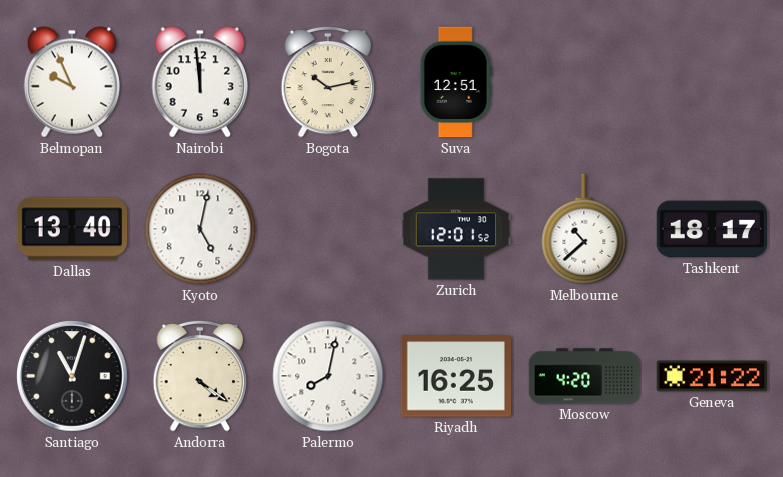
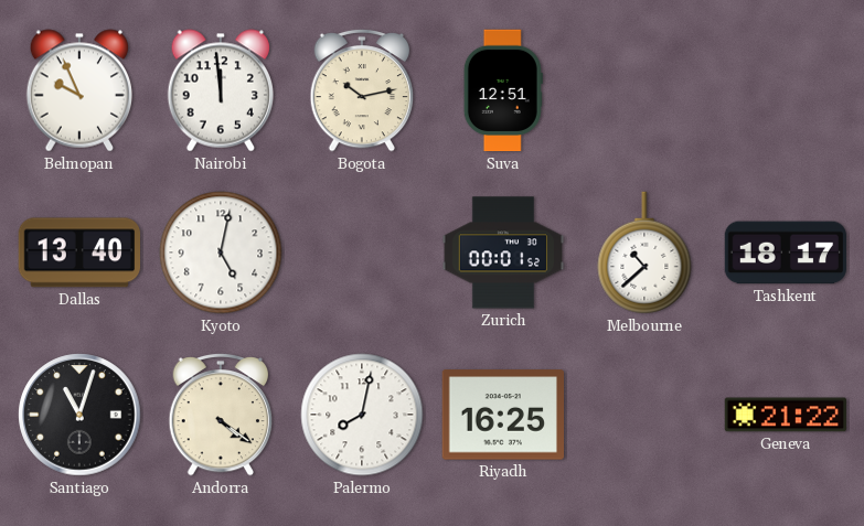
Zurich: 12:01 -> 00:01 (503, 253)
Moscow: 4:20 -> none (584, 376)
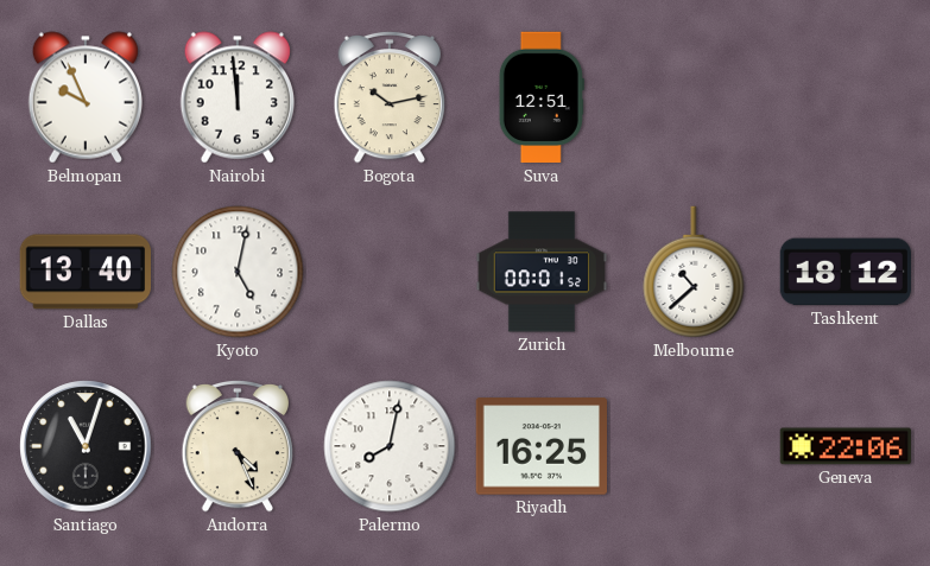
Tashkent: 18:17 -> 18:12 (846, 272)
Andorra: 4:21 -> 4:26 (238, 446)
Geneva: 21:22 -> 22:06 (846, 446)
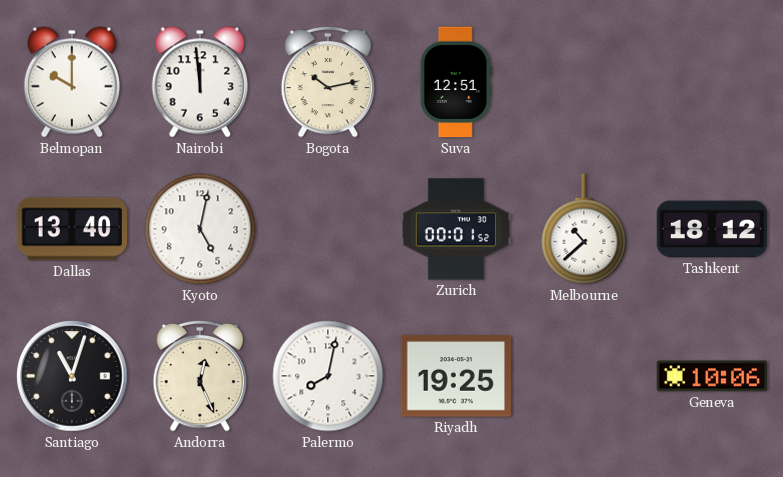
Belmopan: 9:56 -> 10:00 (71, 82)
Andorra: 4:26 -> 12:26 (200, 376)
Riyadh: 16:25 -> 19:25 (455, 376)
Geneva: 22:06 -> 10:06 (712, 376)
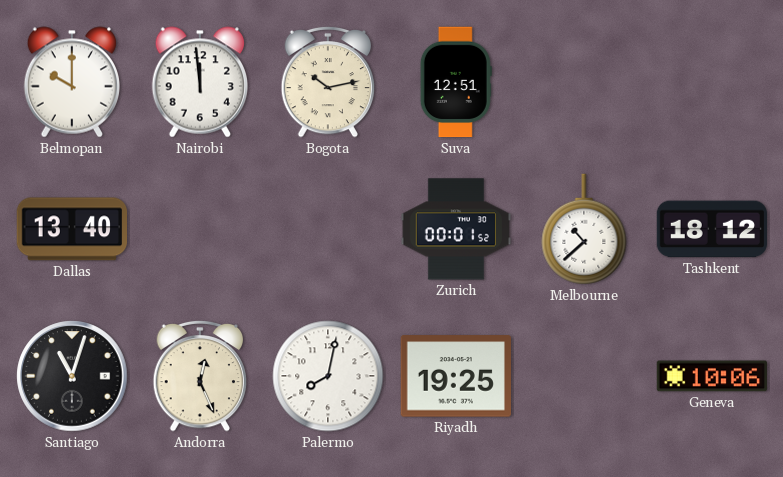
Kyoto: 5:02 -> none (200, 229)
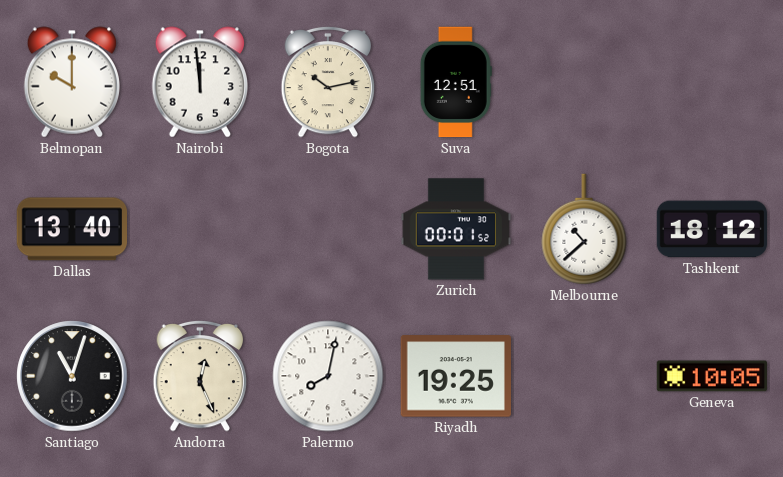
Geneva: 10:06 -> 10:05 (712, 376)
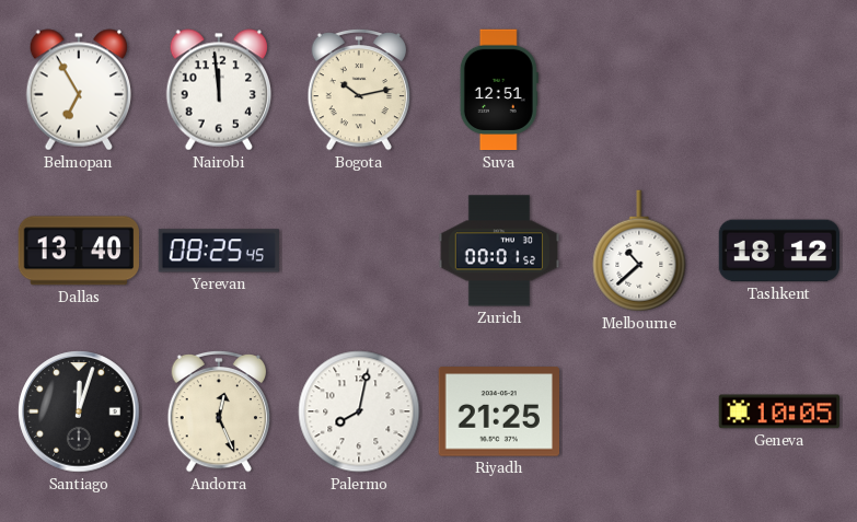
Belmopan: 10:00 -> 6:55 (78, 90)
Yerevan: none -> 08:25 (218, 251)
Santiago: 11:03 -> 12:03 (79, 411)
Riyadh: 19:25 -> 21:25 (498, 411)
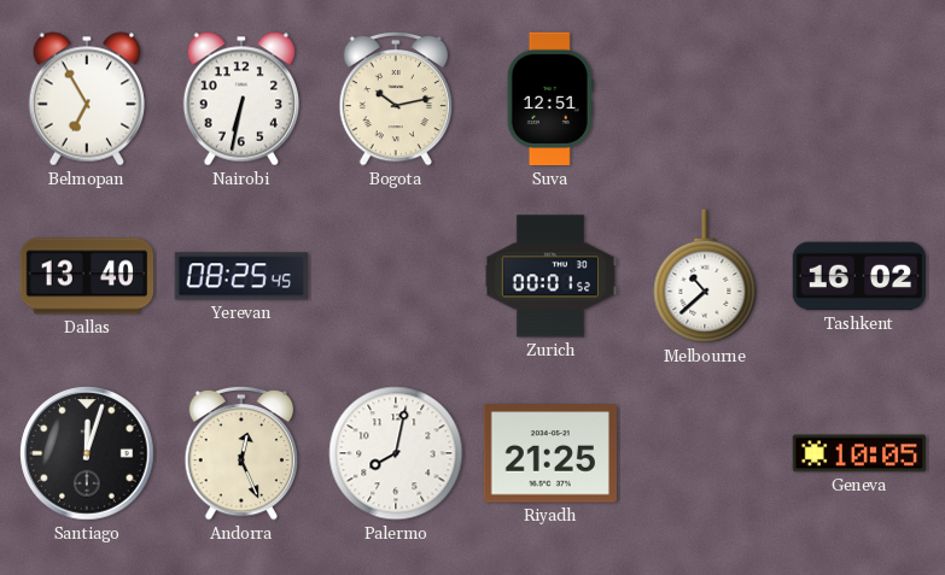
Nairobi: 11:59 -> 6:32 (240, 99)
Tashkent: 18:12 -> 16:02 (859, 276)
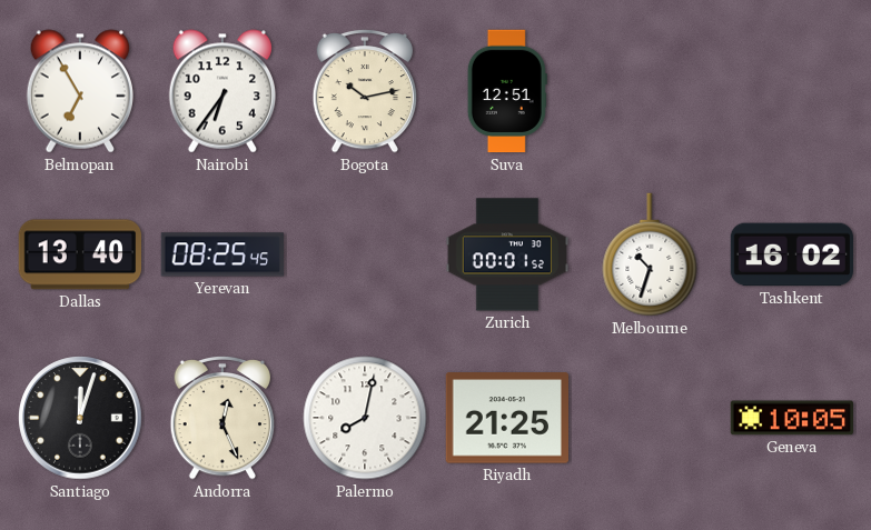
Nairobi: 6:32 -> 6:36 (221, 91)
Melbourne: 10:38 -> 10:33 (650, 254)
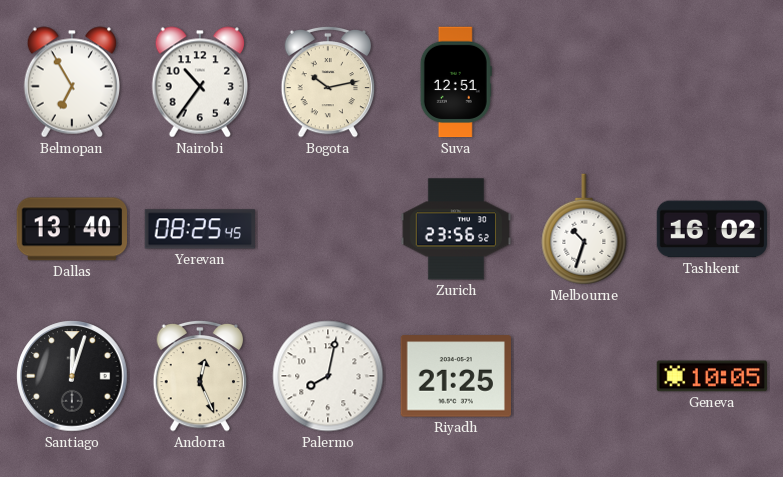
Nairobi: 6:36 -> 10:36 (199, 82)
Zurich: 00:01 -> 23:56 (456, 229)
